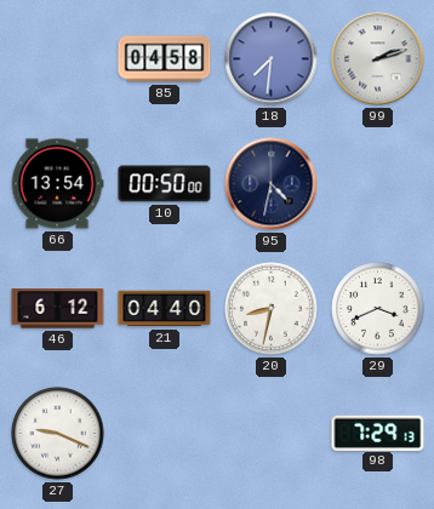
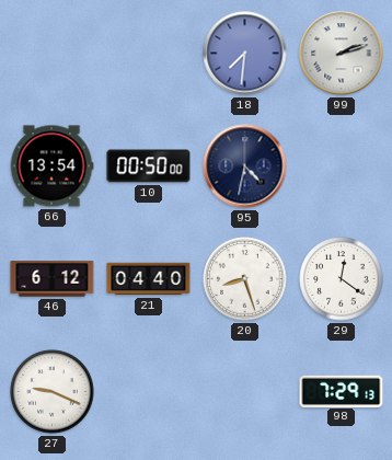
85: 04:58 -> none (165, 59)
20: 8:32 -> 8:27 (245, 279)
29: 3:41 -> 12:21 (342, 279)
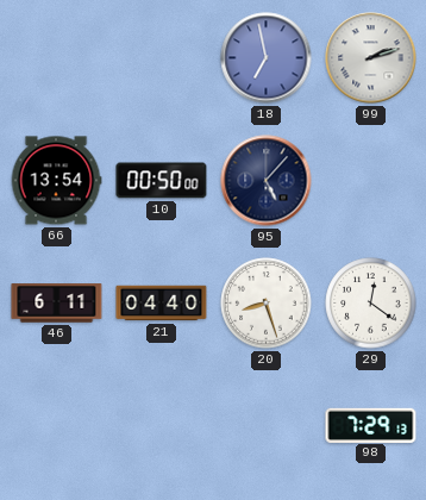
18: 7:31 -> 6:58 (267, 58)
95: 4:32 -> 5:07 (267, 181)
46: 6:12 -> 6:11 (57, 304)
27: 9:19 -> none (53, 392)
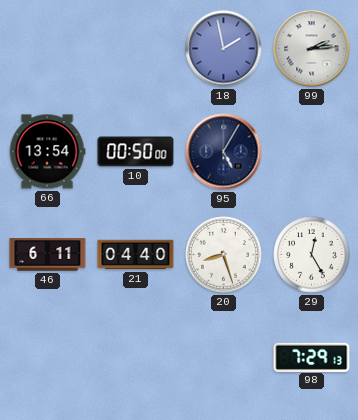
18: 6:58 -> 1:58 (224, 49)
99: 2:12 -> 2:14 (312, 49)
95: 5:07 -> 5:05 (224, 152)
29: 12:21 -> 12:25 (312, 255)
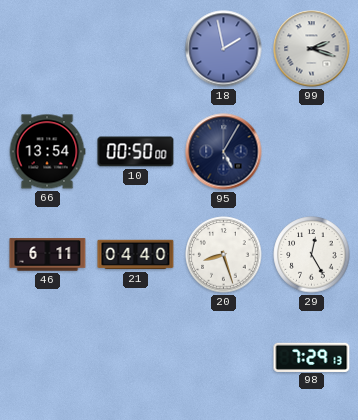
99: 2:14 -> 2:18 (312, 49)
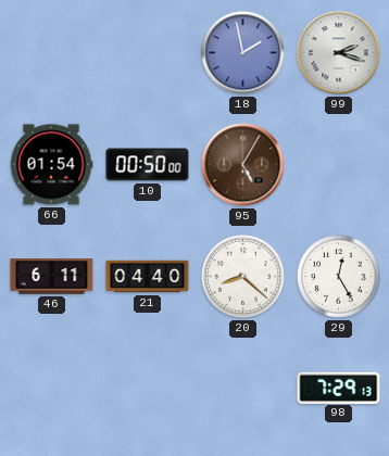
66: 13:54 -> 01:54 (51, 165)
95 dial: navy -> brown (243, 165)
20: 8:27 -> 8:22 (243, 277)
